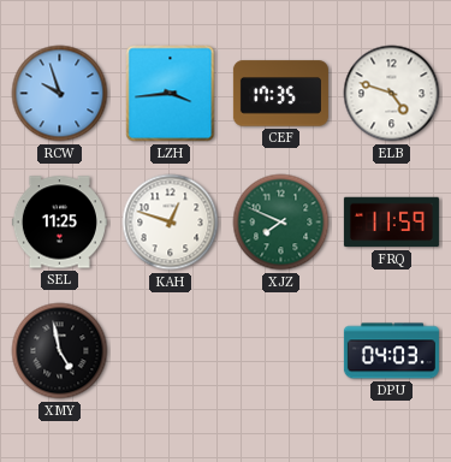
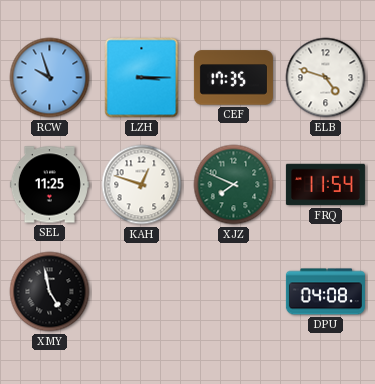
LZH: 3:44 -> 3:15 (142, 78)
FRQ: 11:59 -> 11:54 (325, 185)
DPU: 04:03 -> 04:08 (325, 292)
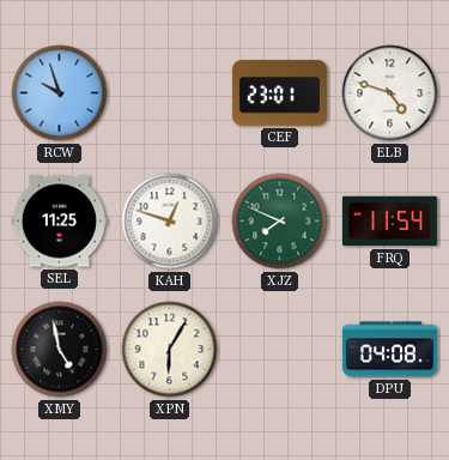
LZH: 3:15 -> none (142, 78)
CEF: 17:35 -> 23:01 (279, 93)
XPN: none -> 6:05 (170, 350)
